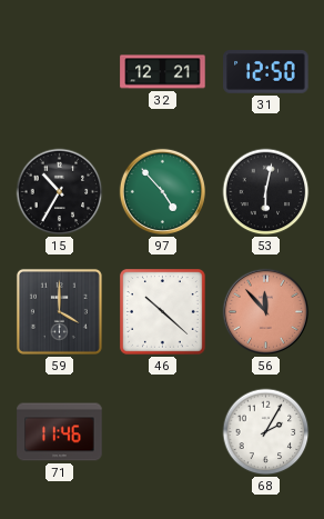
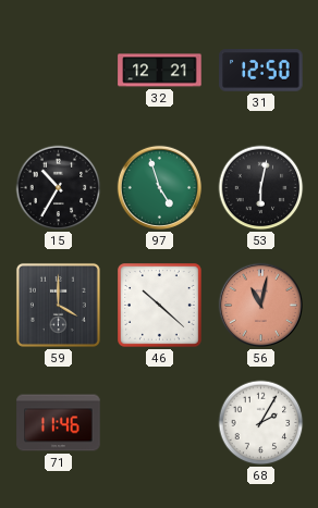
97: 4:53 -> 4:57 (159, 187)
56: 11:53 -> 11:02 (260, 305)
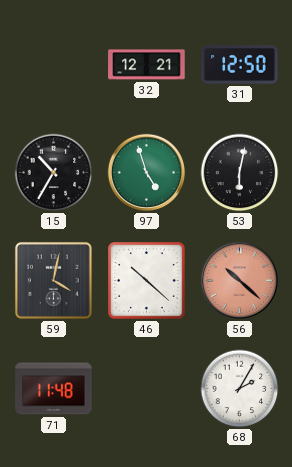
59: 4:00 -> 4:02 (53, 280)
56: 11:02 -> 10:22 (239, 280)
71: 11:46 -> 11:48 (54, 389)
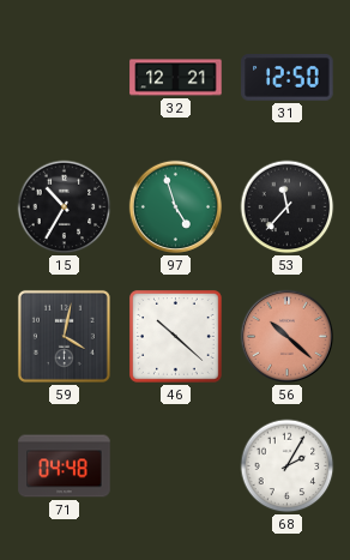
53: 6:02 -> 11:37 (288, 207)
71: 11:48 -> 04:48 (65, 466)
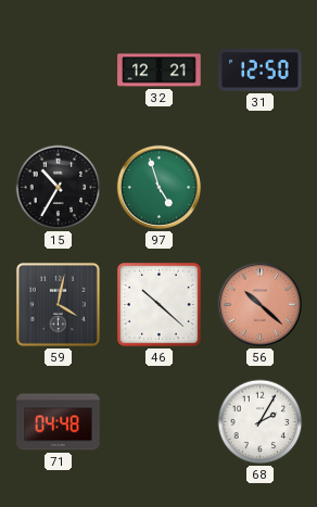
53: 11:37 -> none (288, 207)
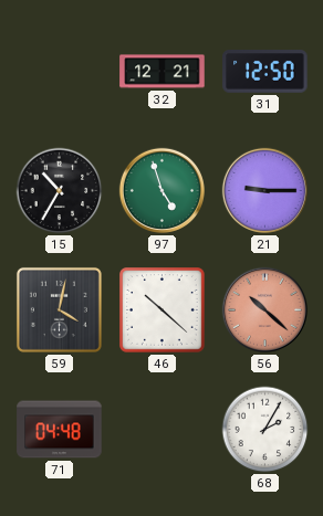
21: none -> 9:15 (264, 190)
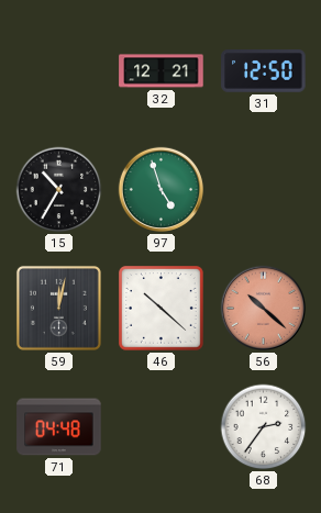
21: 9:15 -> none (264, 190)
59: 4:02 -> 12:02 (58, 308)
68: 2:05 -> 2:36 (264, 427)
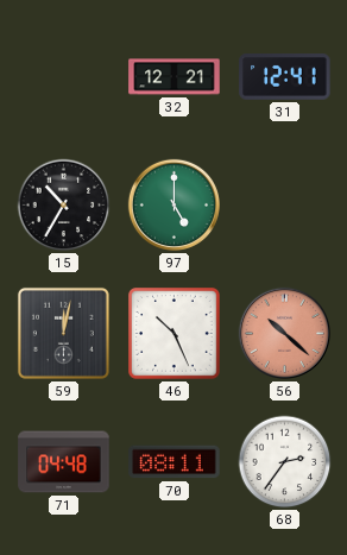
31: 12:50 -> 12:41 (285, 77)
97: 4:57 -> 5:00 (173, 204)
46: 10:22 -> 10:26 (175, 334)
70: none -> 08:11 (175, 462)
